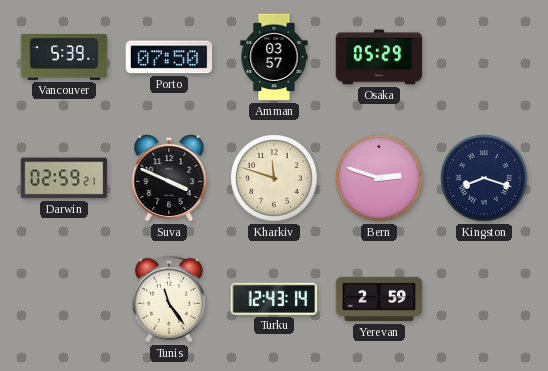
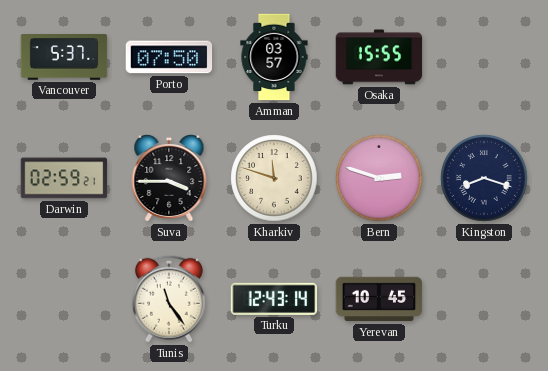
Vancouver: 5:39 -> 5:37 (64, 57)
Osaka: 05:29 -> 15:55 (379, 57)
Suva: 3:49 -> 3:45 (169, 178)
Yerevan: 2:59 -> 10:45 (379, 299)
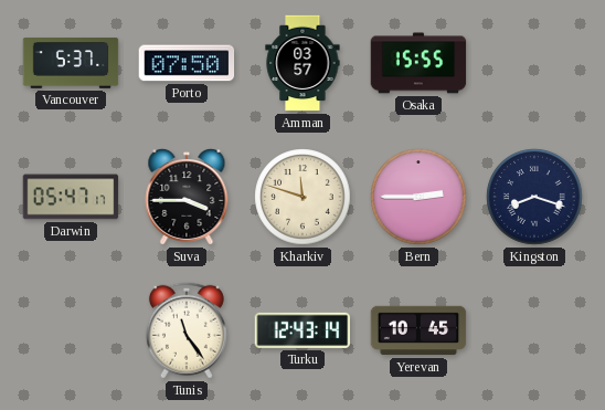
Darwin: 02:59 -> 05:47 (71, 197)
Bern: 2:48 -> 2:45 (418, 197)
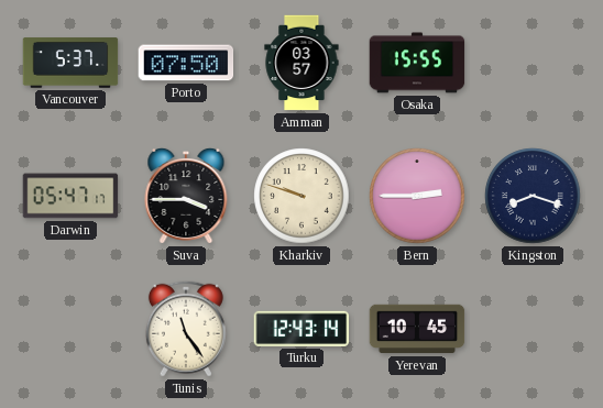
Kharkiv: 11:48 -> 9:48 (301, 196)
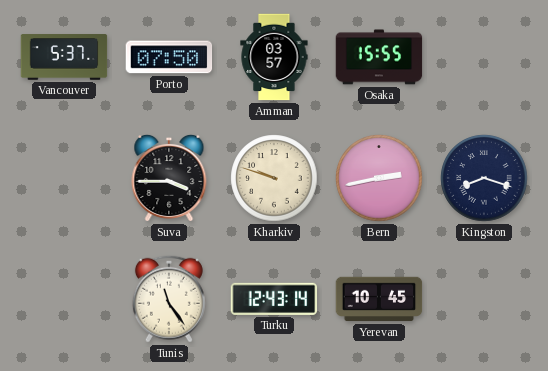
Darwin: 05:47 -> none (70, 196)
Bern: 2:45 -> 2:43 (379, 178)
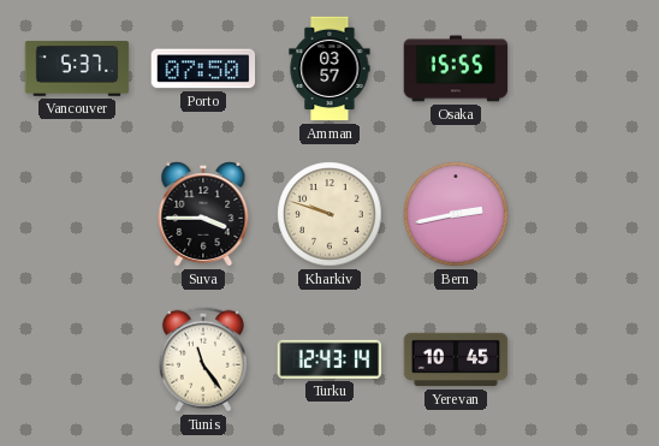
Kingston: 8:18 -> none (484, 178)
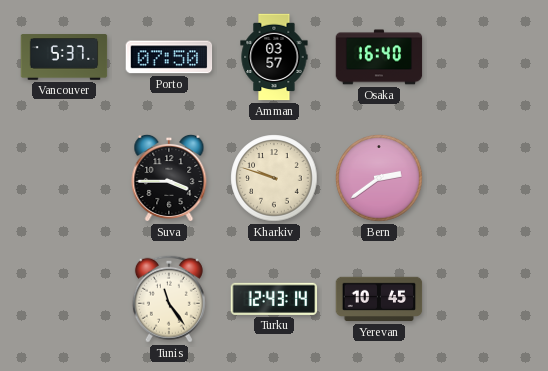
Osaka: 15:55 -> 16:40 (379, 57)
Bern: 2:43 -> 2:39 (379, 178)
